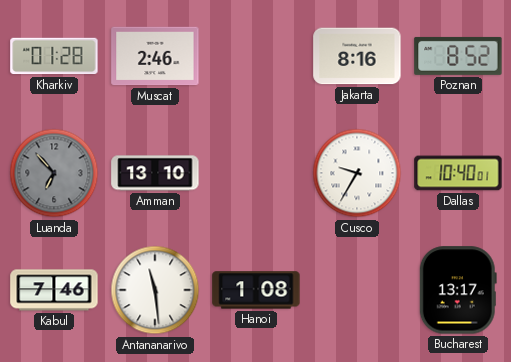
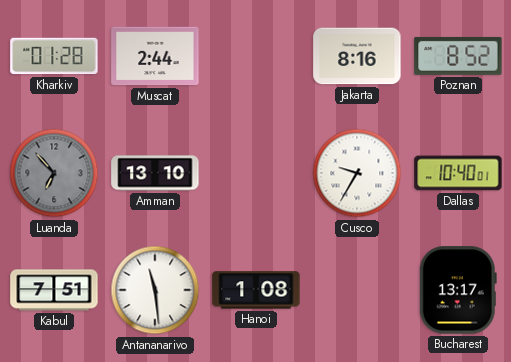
Muscat: 2:46 -> 2:44 (155, 56)
Kabul: 7:46 -> 7:51 (54, 290)
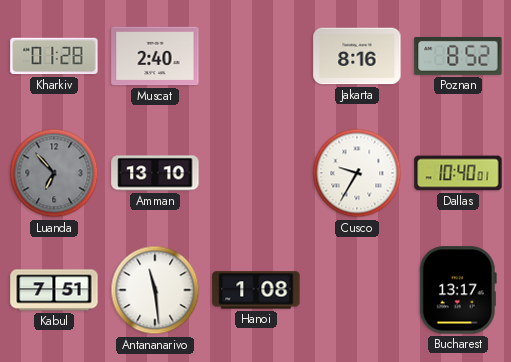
Muscat: 2:44 -> 2:40 (155, 56)
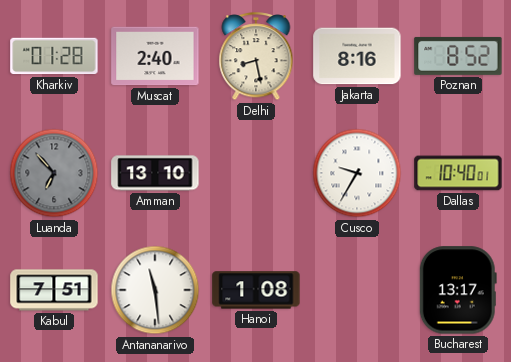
Delhi: none -> 8:28 (256, 57)
